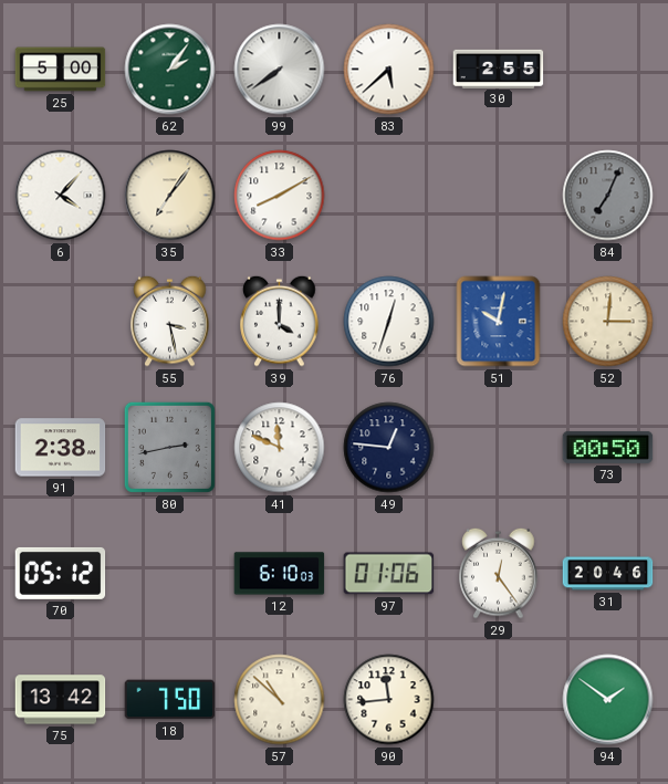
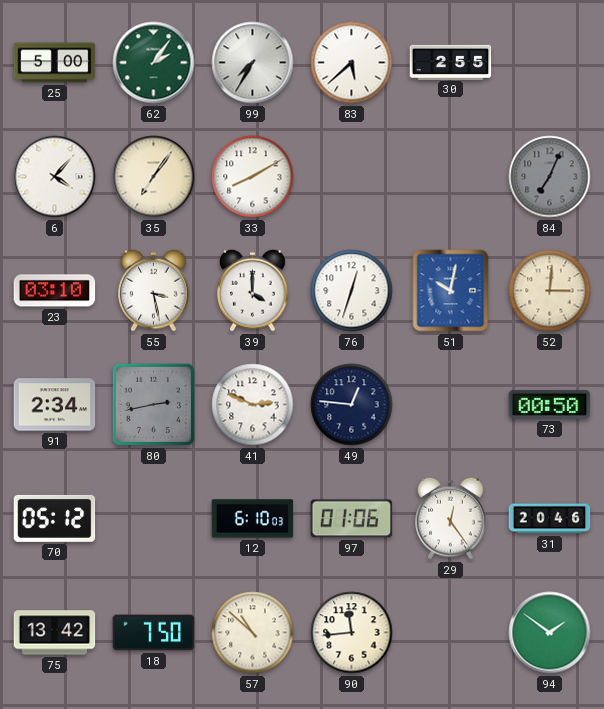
99: 7:39 -> 7:35 (253, 63)
23: none -> 03:10 (55, 291)
91: 2:38 -> 2:34 (55, 405)
41: 11:49 -> 2:49 (253, 405)
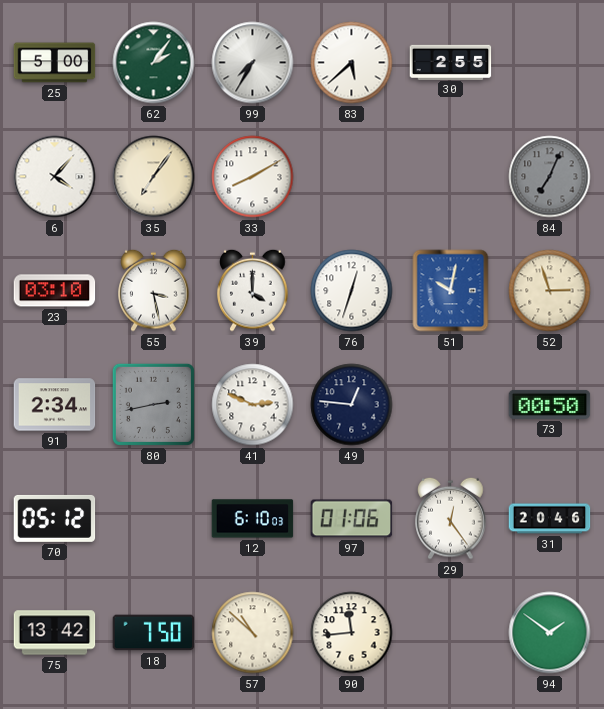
52: 3:01 -> 2:57 (550, 291)
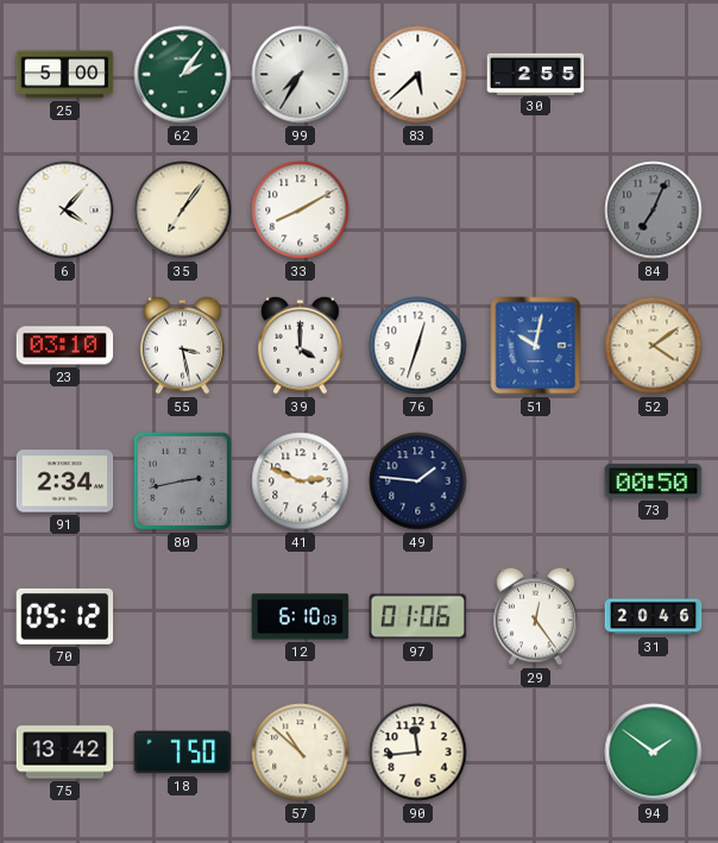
52: 2:57 -> 4:09 (654, 346)
49: 12:46 -> 1:46 (418, 482)
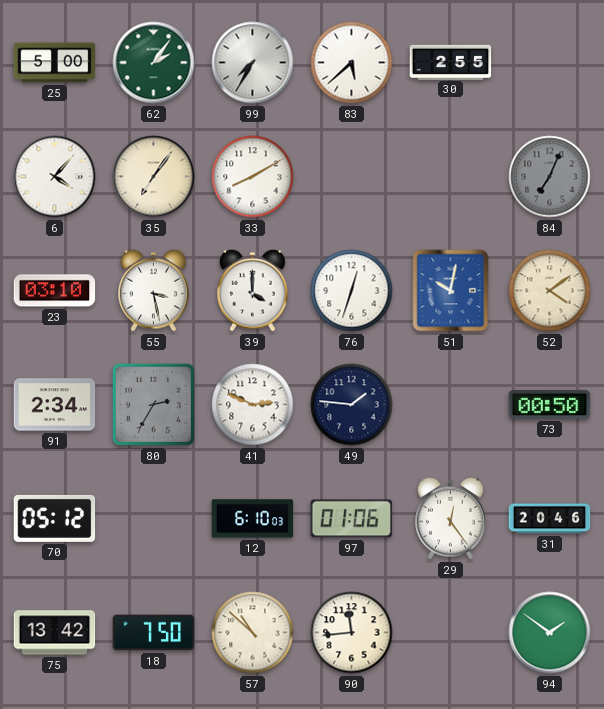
80: 2:43 -> 2:35 (153, 404)
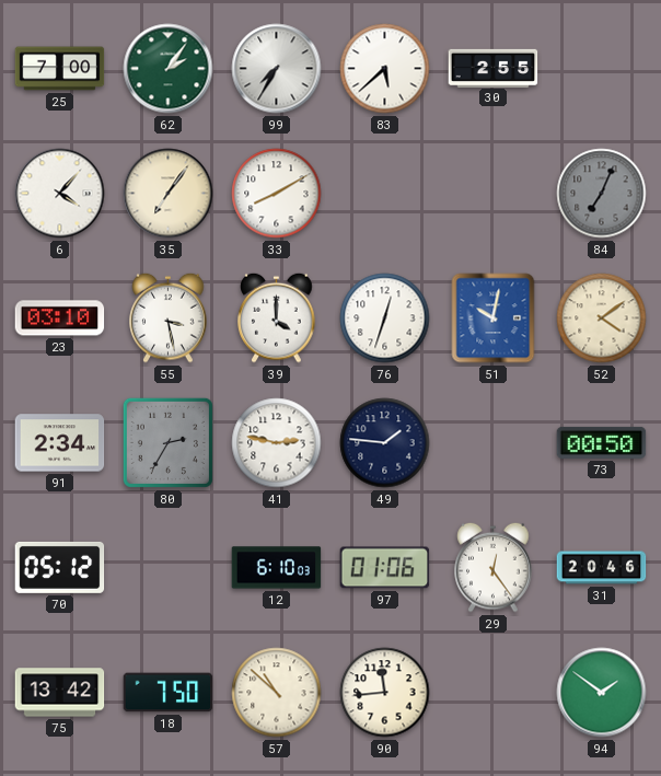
25: 5:00 -> 7:00 (60, 69)
41: 2:49 -> 2:47 (277, 443)
